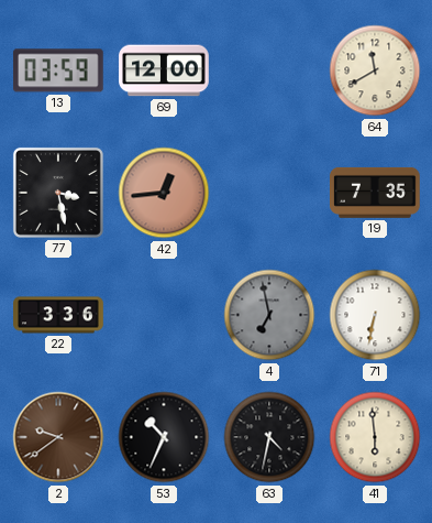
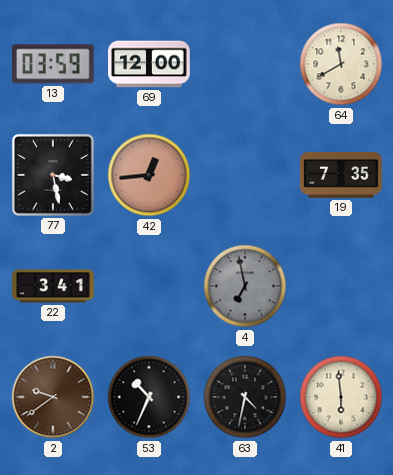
22: 3:36 -> 3:41 (53, 286)
71: 6:32 -> none (375, 315)
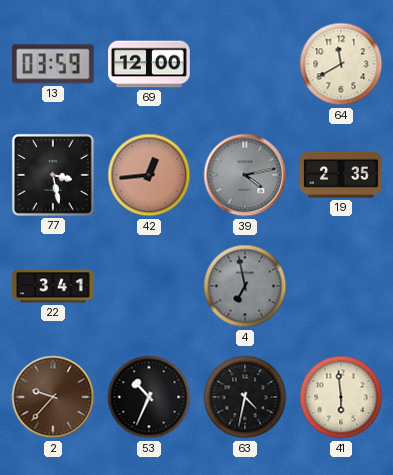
39: none -> 4:13 (245, 175)
19: 7:35 -> 2:35 (342, 175)
2: 9:39 -> 9:37 (53, 397)
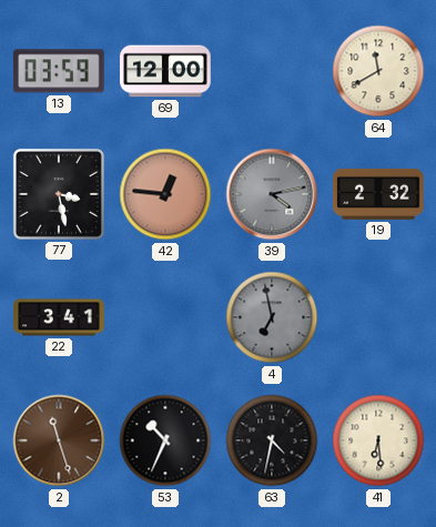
42: 12:44 -> 12:46 (165, 194)
19: 2:35 -> 2:32 (379, 194)
2: 9:37 -> 11:27 (59, 440)
41: 5:59 -> 6:29 (378, 440)
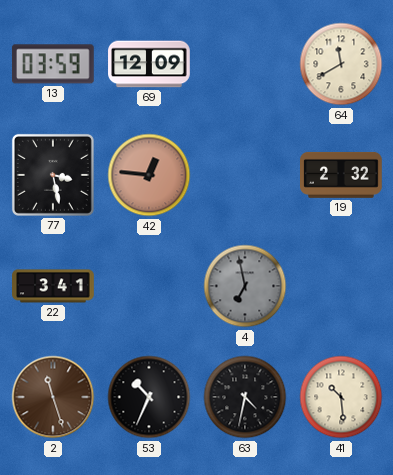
69: 12:00 -> 12:09 (149, 64)
39: 4:13 -> none (272, 194)
41: 6:29 -> 10:29 (341, 397)
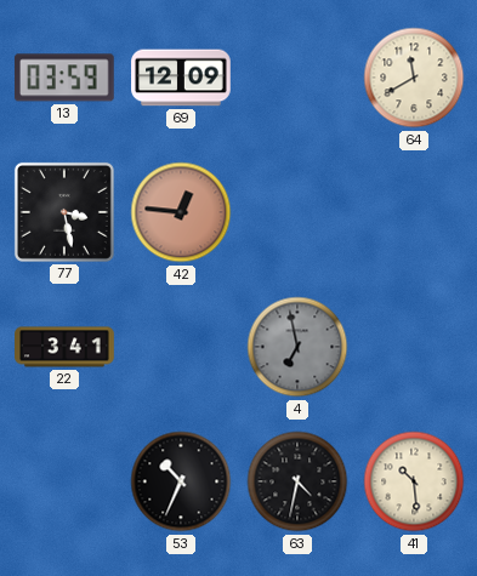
19: 2:32 -> none (342, 175)
2: 11:27 -> none (53, 397)
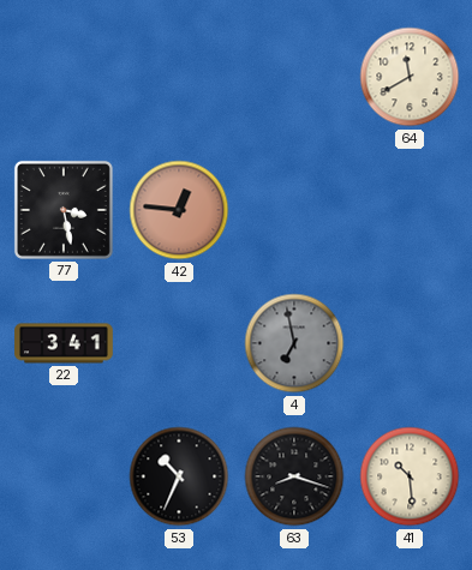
13: 03:59 -> none (64, 78)
69: 12:09 -> none (181, 78)
63: 4:32 -> 8:18 (294, 476)
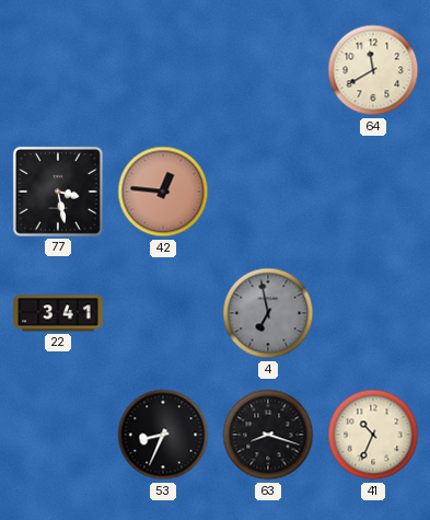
53: 10:34 -> 8:34 (163, 435)
41: 10:29 -> 10:34 (373, 435)
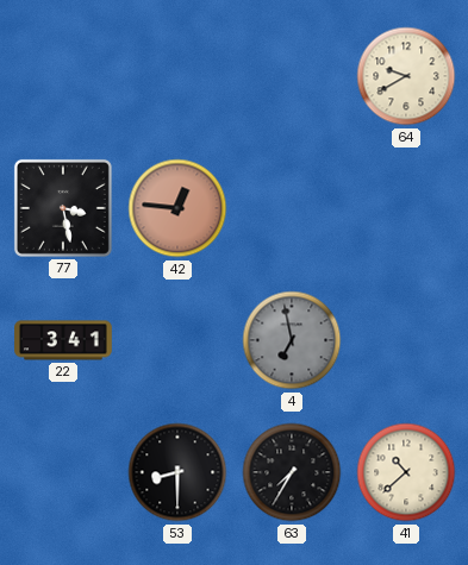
64: 11:40 -> 9:40 (406, 76)
53: 8:34 -> 8:30 (177, 472)
63: 8:18 -> 7:35 (292, 472)
41: 10:34 -> 10:38 (406, 472)
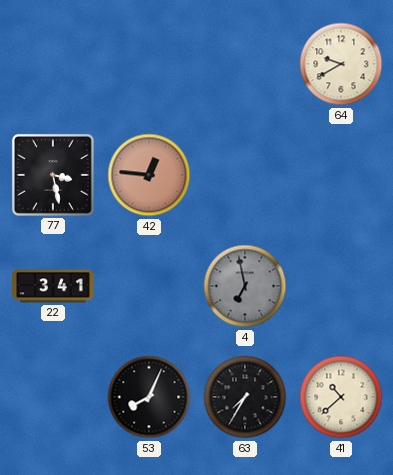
53: 8:30 -> 8:04 (149, 397)
